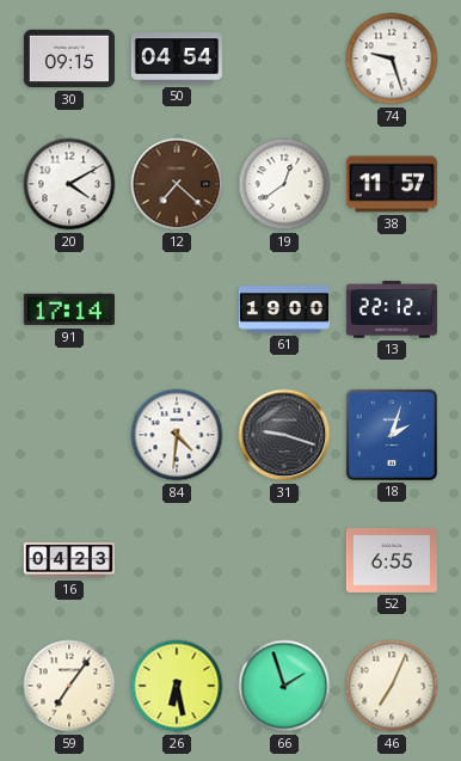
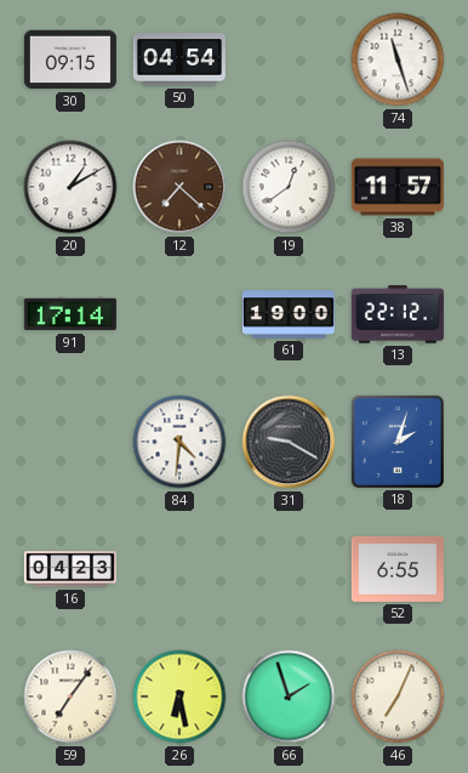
74: 9:27 -> 11:27 (398, 59)
20: 4:10 -> 1:10 (70, 187)
31: 9:18 -> 9:20 (289, 442)
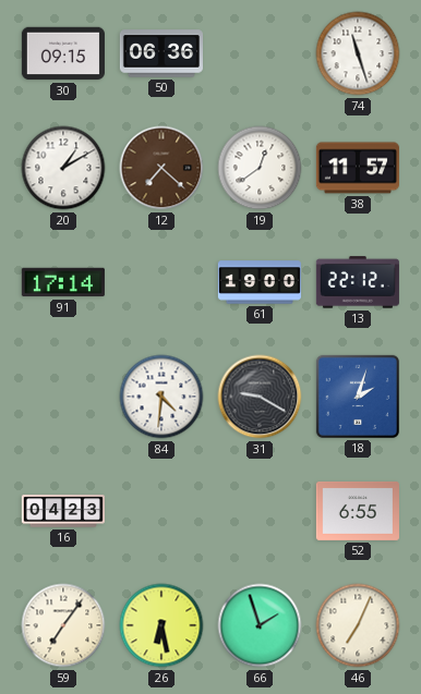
50: 04:54 -> 06:36 (161, 53)
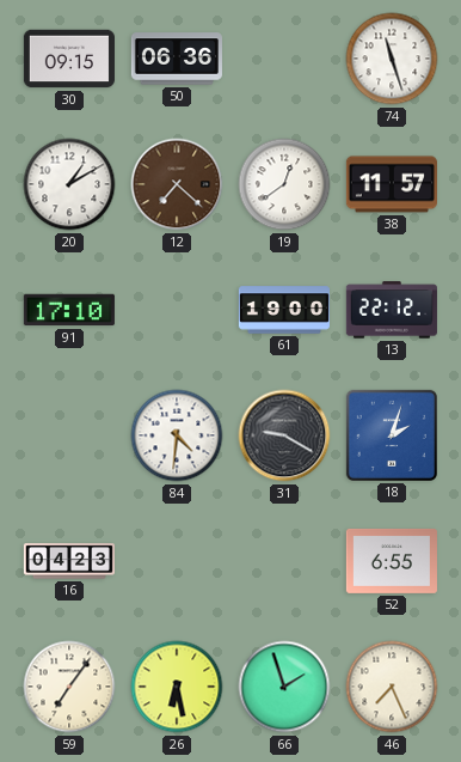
91: 17:14 -> 17:10 (69, 310)
46: 7:04 -> 7:26 (392, 687)
